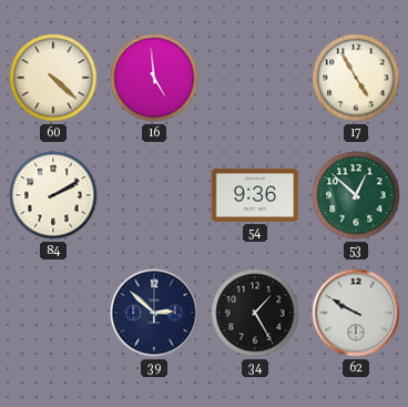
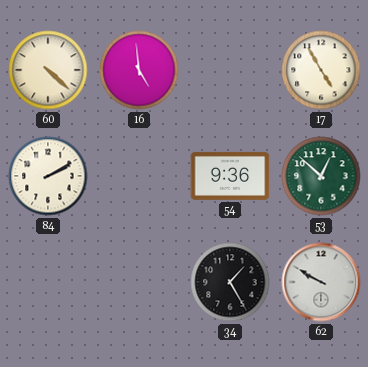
39: 2:52 -> none (154, 313)
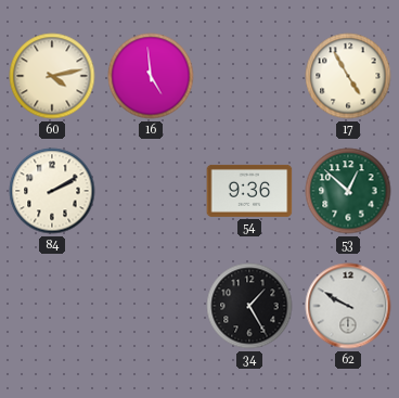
60: 4:22 -> 4:13 (52, 76)
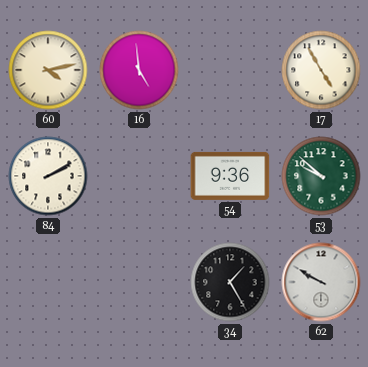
53: 12:52 -> 9:52 (321, 176)
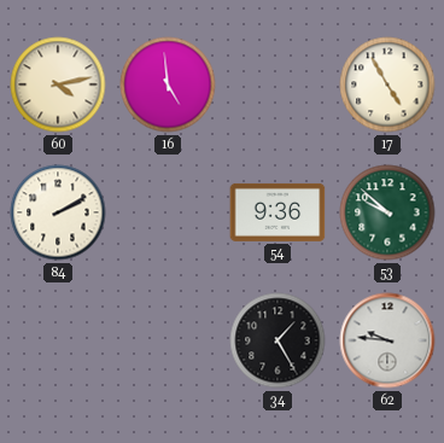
62: 9:50 -> 9:46 (387, 340)
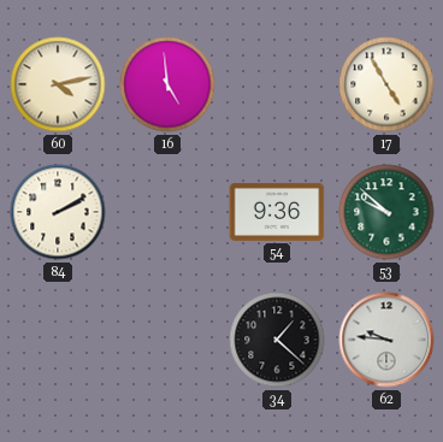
34: 1:25 -> 1:22 (277, 340)
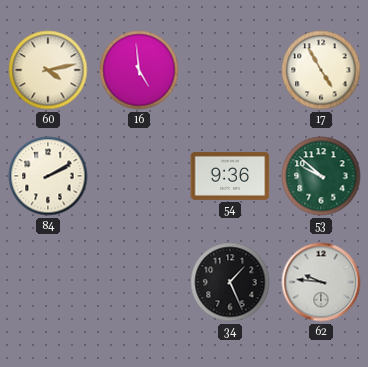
34: 1:22 -> 1:26 (230, 282)
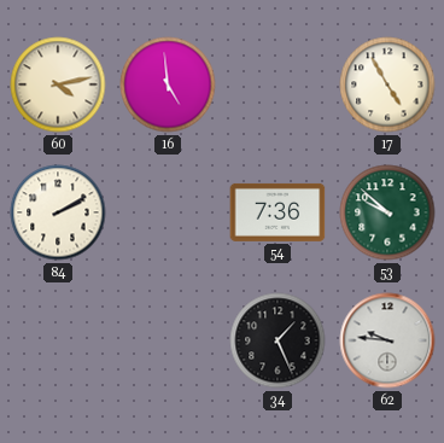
54: 9:36 -> 7:36 (277, 212)
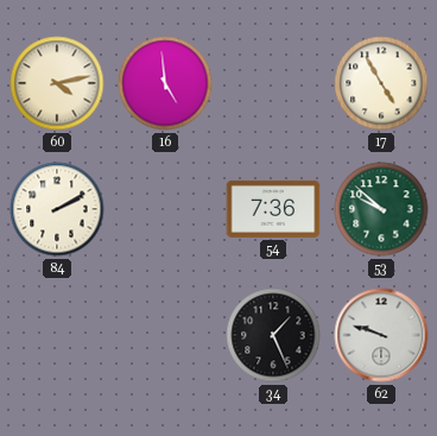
62: 9:46 -> 9:48 (381, 335)
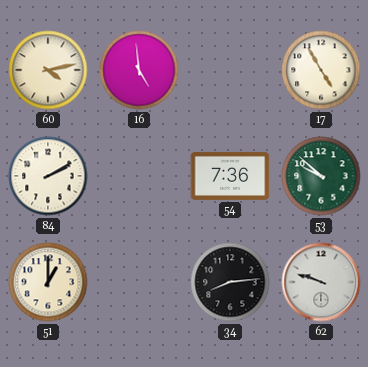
51: none -> 1:00 (48, 282)
34: 1:26 -> 8:14 (230, 282)
